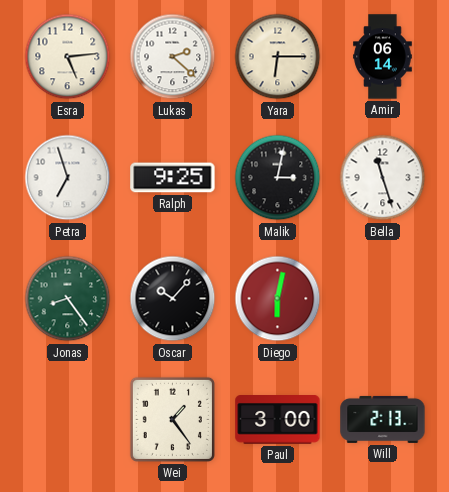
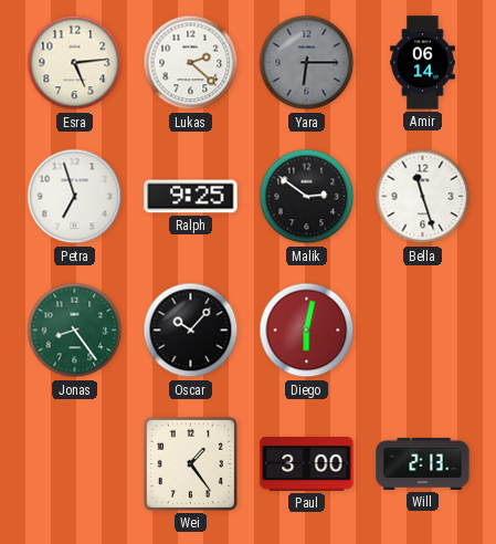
Yara dial: cream -> grey (307, 63)
Malik: 3:02 -> 2:51 (307, 197)
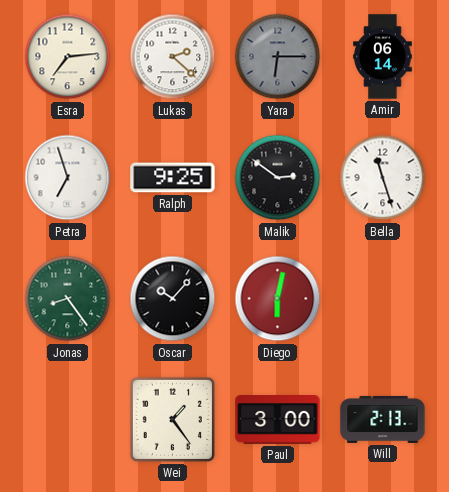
Esra: 5:14 -> 7:14 (68, 57)
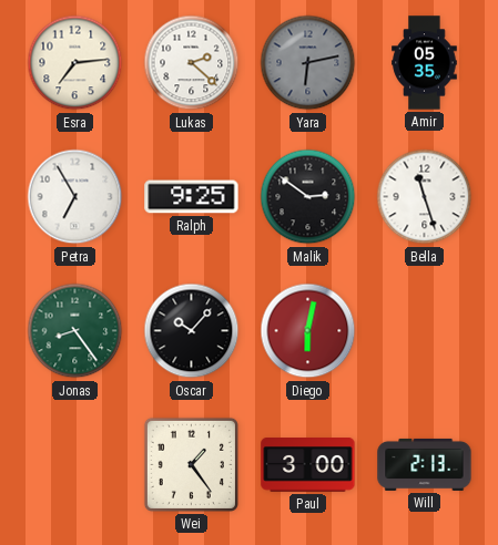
Yara: 6:15 -> 6:13 (308, 63)
Amir: 06:14 -> 05:35 (425, 63)
Petra: 6:57 -> 6:55 (75, 197)
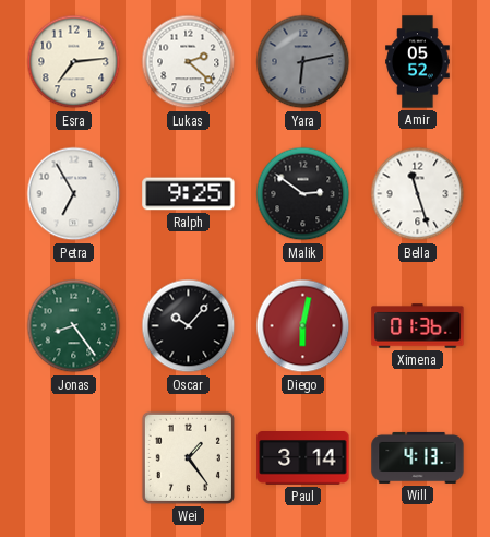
Amir: 05:35 -> 05:52 (418, 62)
Ximena: none -> 01:36 (418, 326)
Paul: 3:00 -> 3:14 (303, 458)
Will: 2:13 -> 4:13 (418, 457)
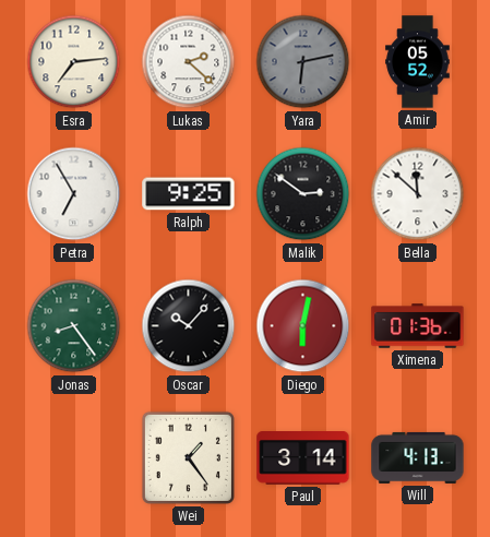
Bella: 11:27 -> 11:52 (418, 194)
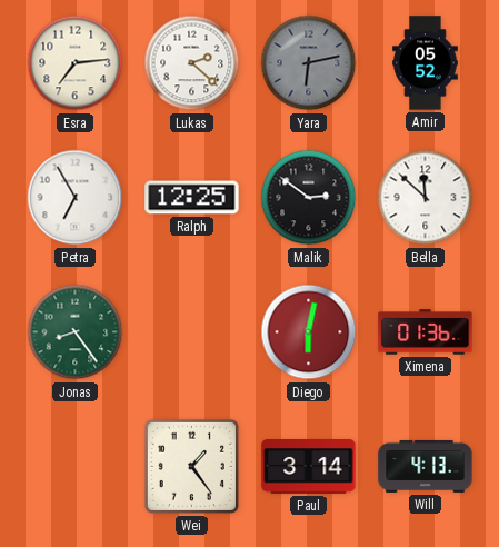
Ralph: 9:25 -> 12:25 (192, 198)
Oscar: 10:07 -> none (189, 326)
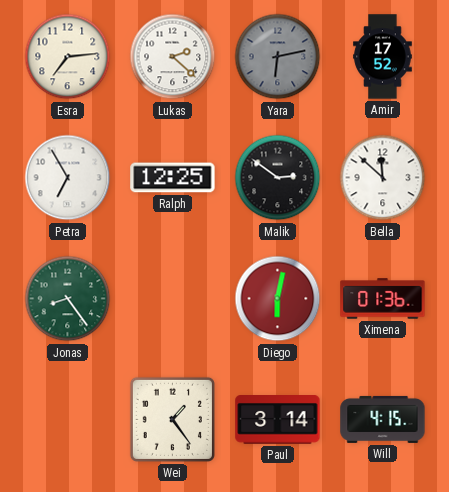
Amir: 05:52 -> 17:52 (383, 57)
Will: 4:13 -> 4:15 (383, 419)
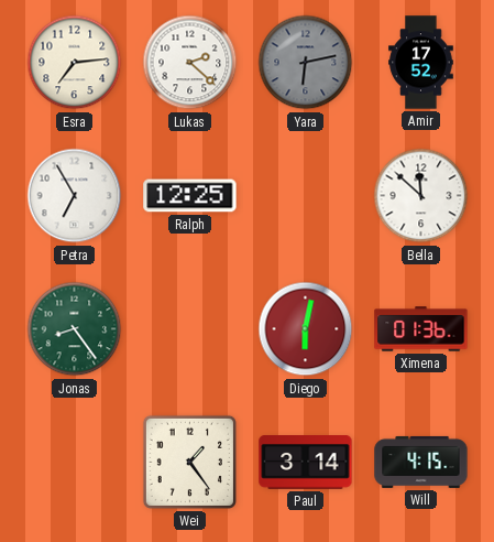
Malik: 2:51 -> none (278, 178)
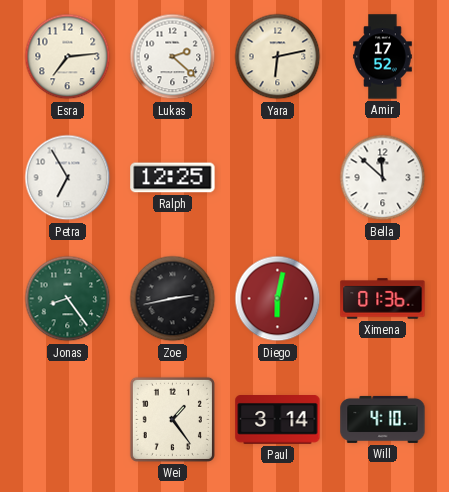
Yara dial: grey -> cream (278, 57)
Zoe: none -> 2:43 (173, 299)
Will: 4:15 -> 4:10 (383, 419)
